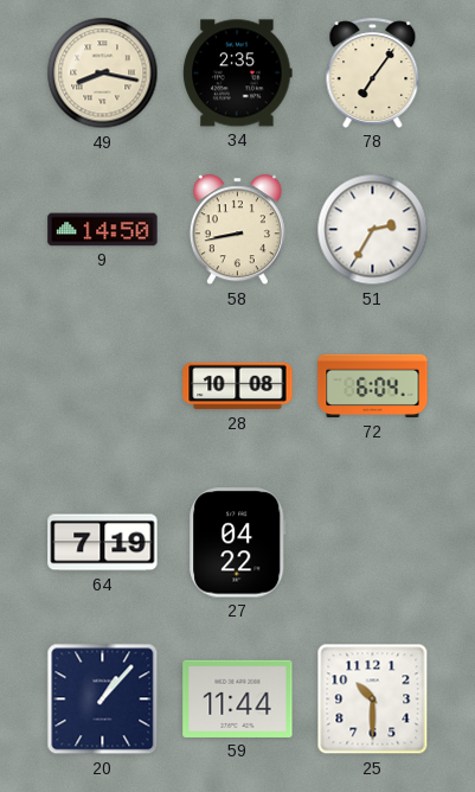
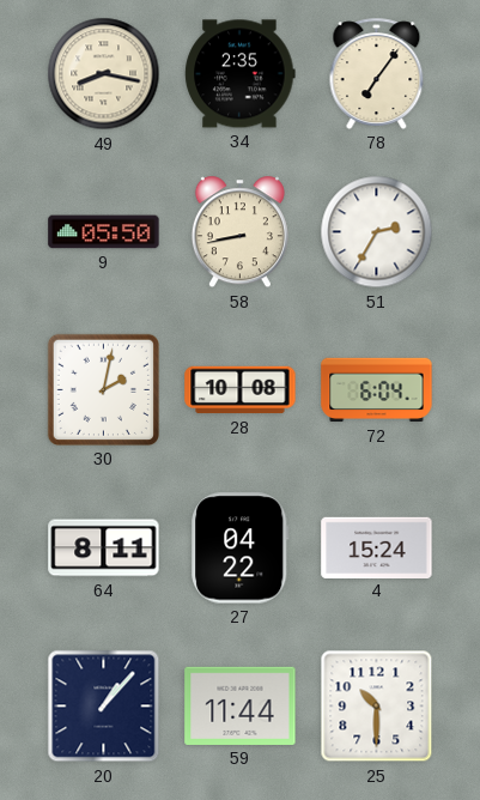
9: 14:50 -> 05:50 (104, 232)
30: none -> 2:02 (103, 389)
64: 7:19 -> 8:11 (104, 549)
4: none -> 15:24 (377, 547)
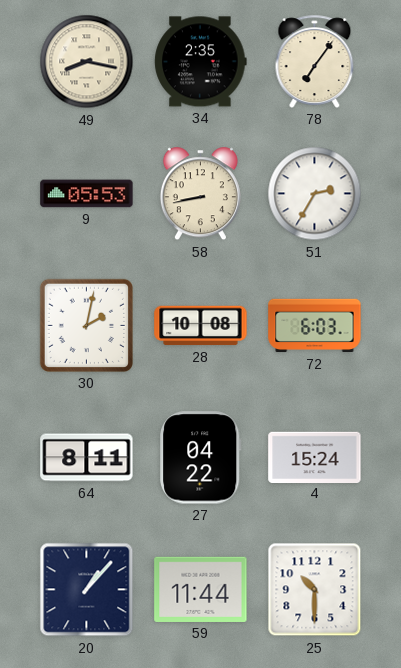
9: 05:50 -> 05:53 (87, 194)
72: 6:04 -> 6:03 (315, 326)
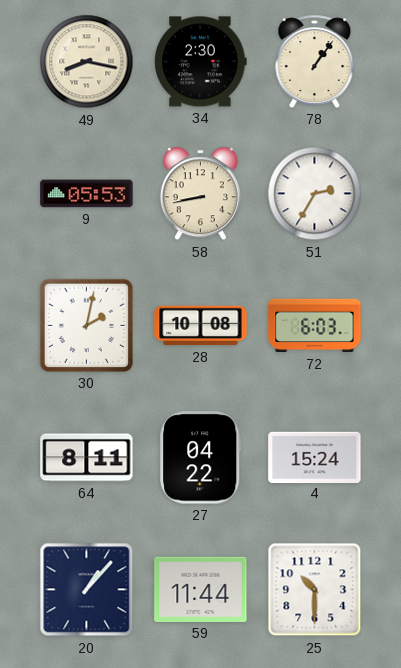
34: 2:35 -> 2:30 (201, 62)
78: 7:06 -> 1:06 (315, 61)
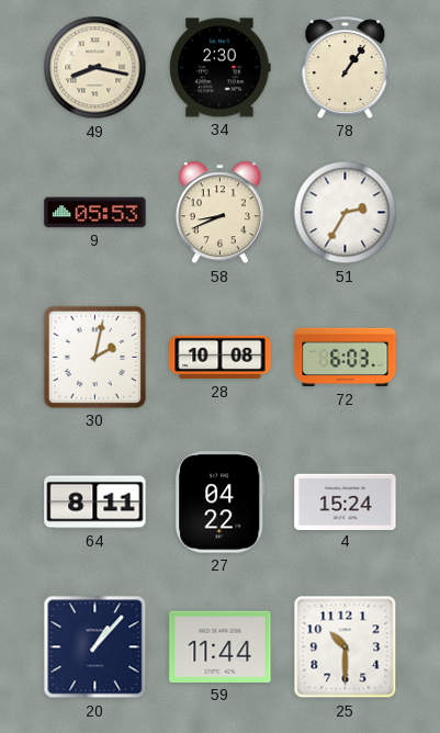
58: 8:43 -> 8:41 (219, 213)
